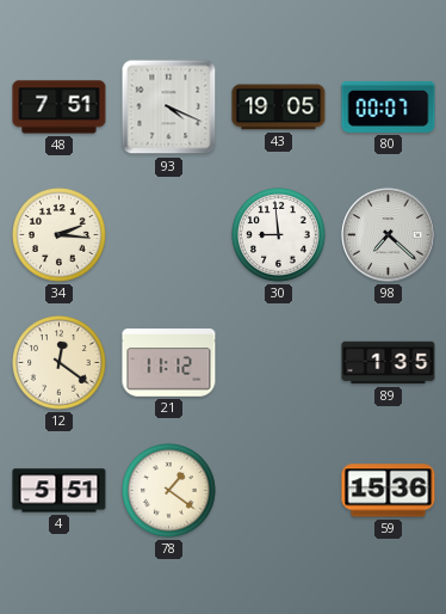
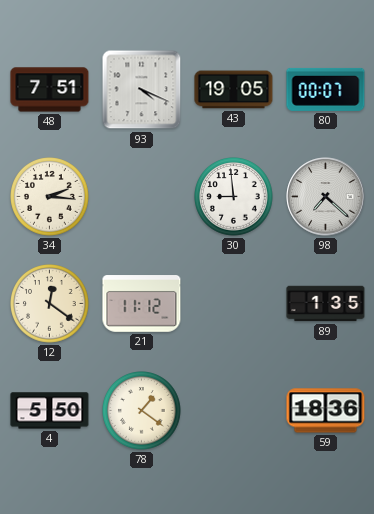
4: 5:51 -> 5:50 (50, 411)
59: 15:36 -> 18:36 (326, 411)
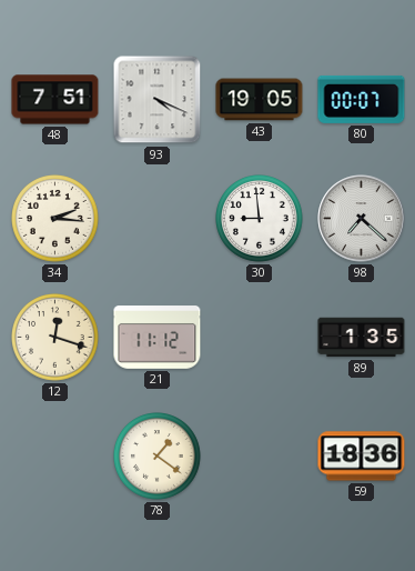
12: 12:21 -> 12:18 (55, 338)
4: 5:50 -> none (50, 411)
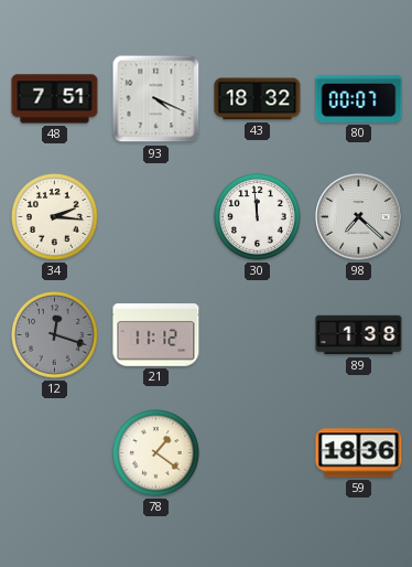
43: 19:05 -> 18:32 (258, 99)
30: 8:59 -> 11:59 (258, 217)
12 dial: cream -> grey (55, 335)
89: 1:35 -> 1:38 (359, 335)
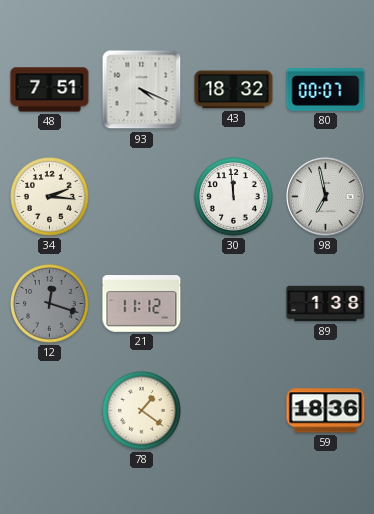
98: 7:22 -> 6:58 (326, 197)
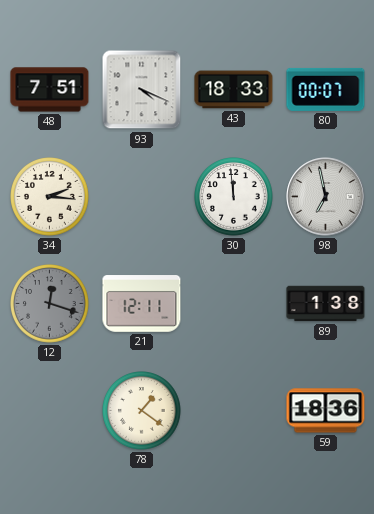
43: 18:32 -> 18:33 (234, 90)
21: 11:12 -> 12:11 (142, 304)
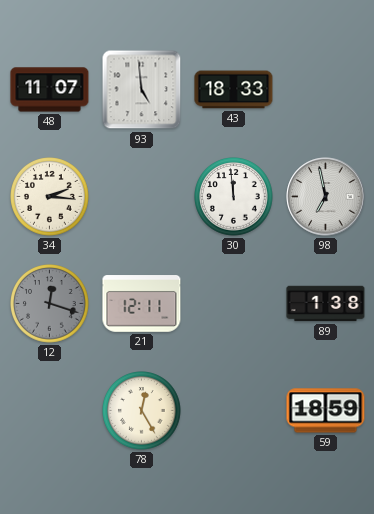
48: 7:51 -> 11:07 (50, 90)
93: 4:19 -> 4:59 (142, 90)
80: 00:07 -> none (326, 89)
78: 1:21 -> 12:25 (142, 411)
59: 18:36 -> 18:59 (326, 411)
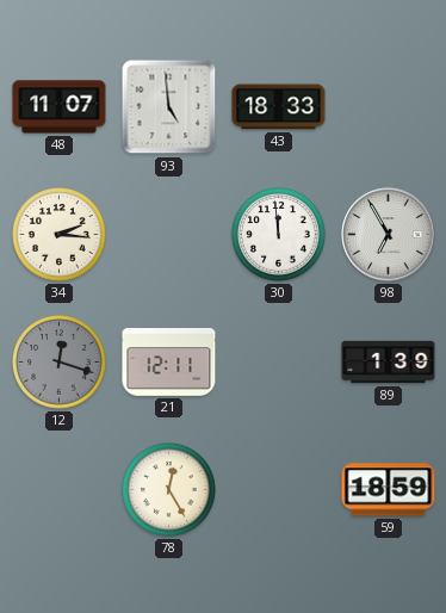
98: 6:58 -> 6:55 (389, 235)
89: 1:38 -> 1:39 (389, 363)
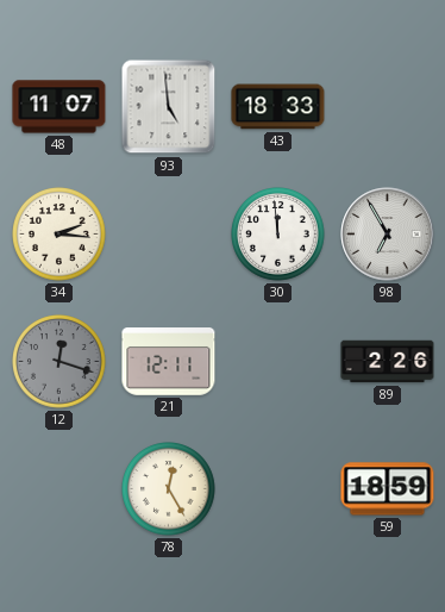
89: 1:39 -> 2:26 (388, 362)
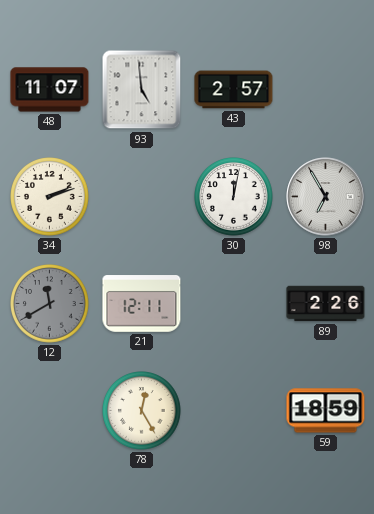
43: 18:33 -> 2:57 (234, 90)
34: 2:16 -> 2:12 (50, 197)
30: 11:59 -> 12:02 (234, 197)
12: 12:18 -> 11:40 (50, 304)
